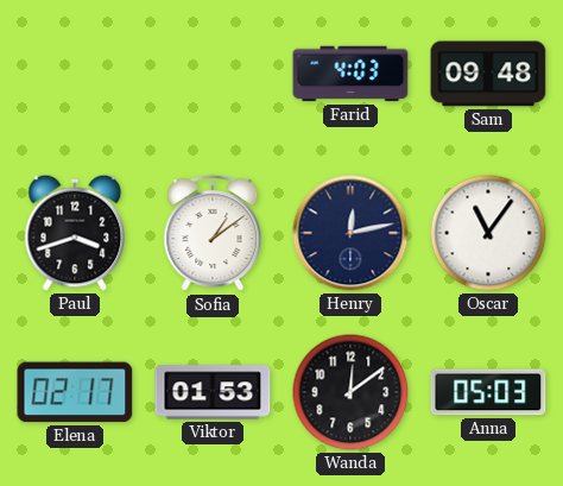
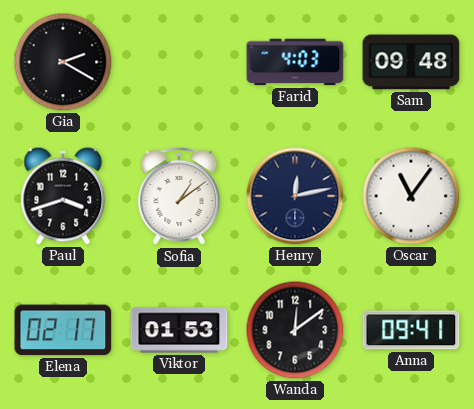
Gia: none -> 2:20 (63, 62)
Anna: 05:03 -> 09:41 (411, 330)
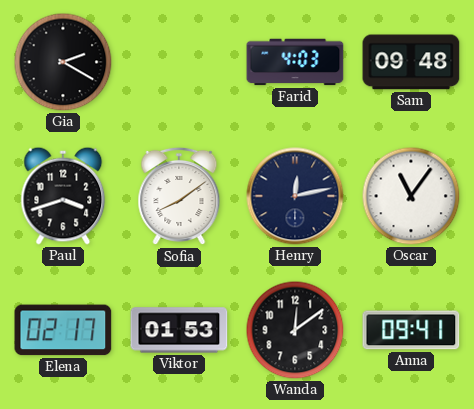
Sofia: 1:09 -> 8:09 (179, 196)
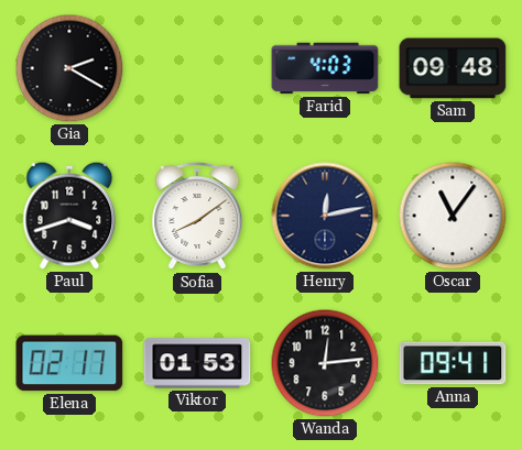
Wanda: 12:09 -> 12:14 (325, 363)
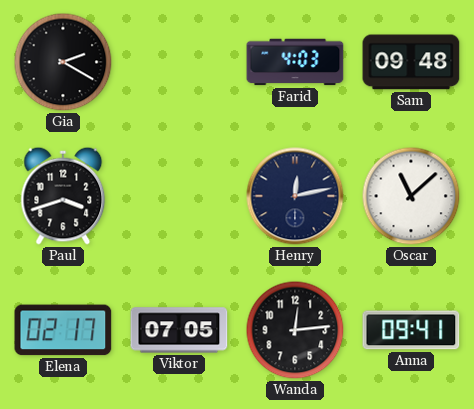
Sofia: 8:09 -> none (197, 216)
Oscar: 11:06 -> 11:08 (411, 196)
Viktor: 01:53 -> 07:05 (179, 330)
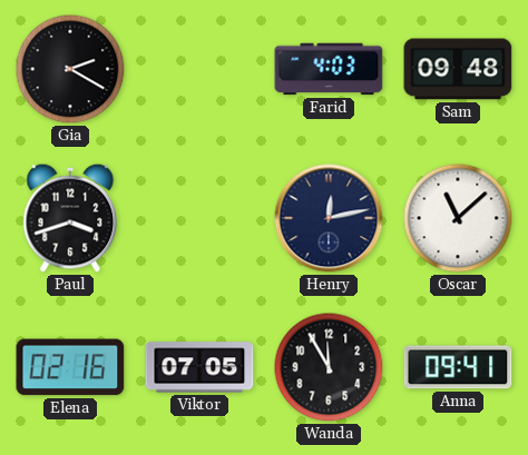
Elena: 02:17 -> 02:16 (70, 367)
Wanda: 12:14 -> 11:55 (329, 367)
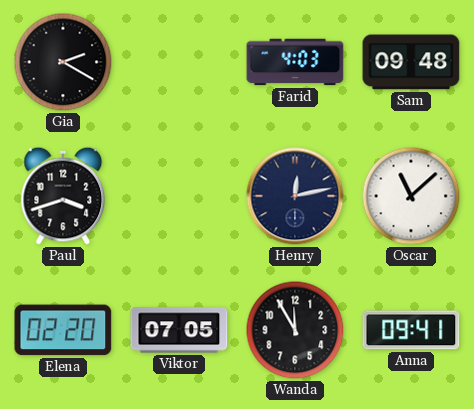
Elena: 02:16 -> 02:20 (63, 330)
